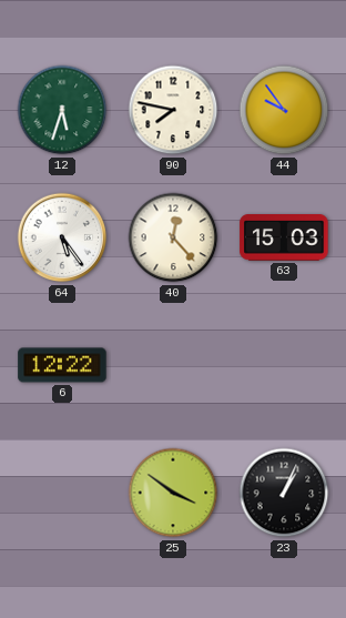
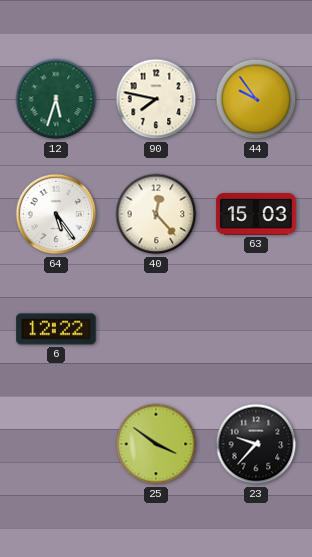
23: 1:04 -> 9:37 (256, 444)
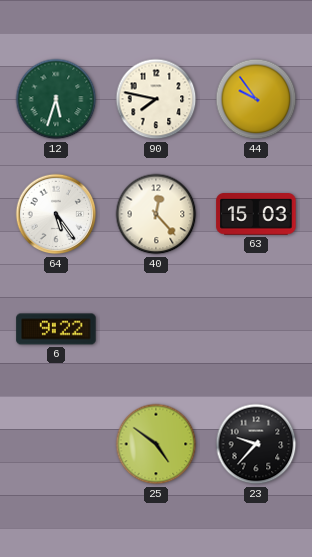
6: 12:22 -> 9:22 (56, 329)
25: 3:51 -> 4:51 (156, 444)
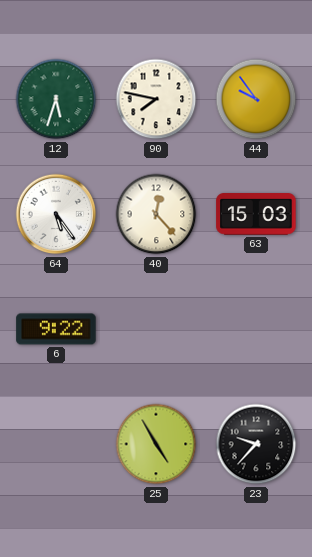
25: 4:51 -> 4:55 (156, 444)
